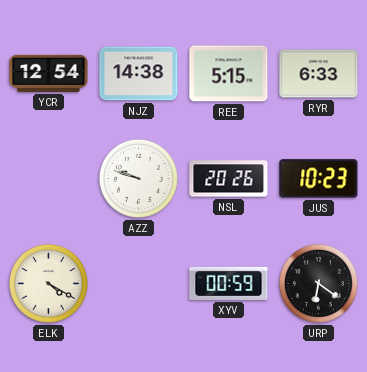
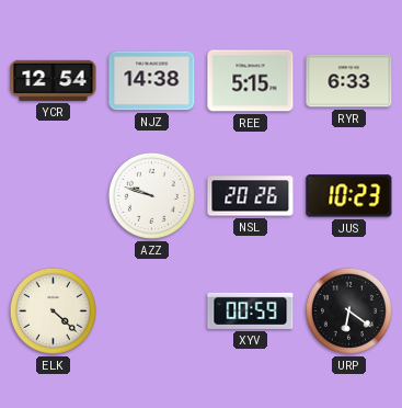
ELK: 4:20 -> 4:22 (53, 310)
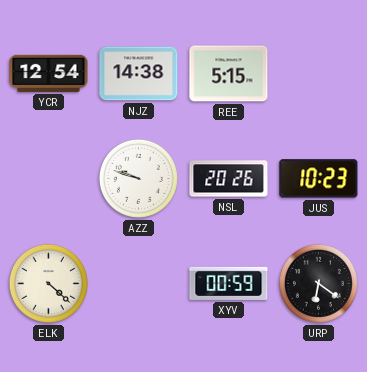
RYR: 6:33 -> none (349, 81)
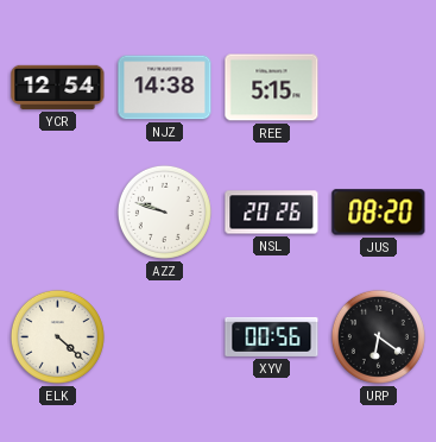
JUS: 10:23 -> 08:20 (379, 213)
XYV: 00:59 -> 00:56 (272, 336)
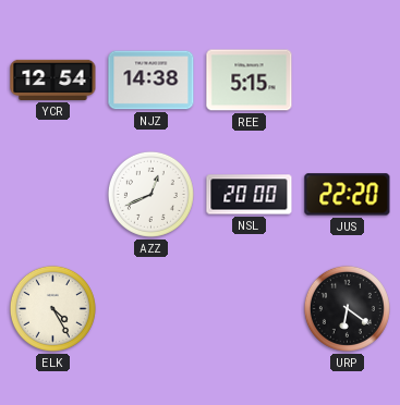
AZZ: 9:48 -> 12:41 (150, 194)
NSL: 20:26 -> 20:00 (250, 195)
JUS: 08:20 -> 22:20 (348, 195)
ELK: 4:22 -> 4:25 (52, 308)
XYV: 00:56 -> none (272, 336)
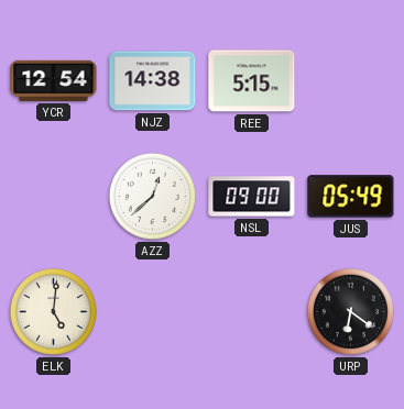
AZZ: 12:41 -> 12:38 (152, 196)
NSL: 20:00 -> 09:00 (252, 197)
JUS: 22:20 -> 05:49 (351, 197)
ELK: 4:25 -> 5:01 (53, 311)
